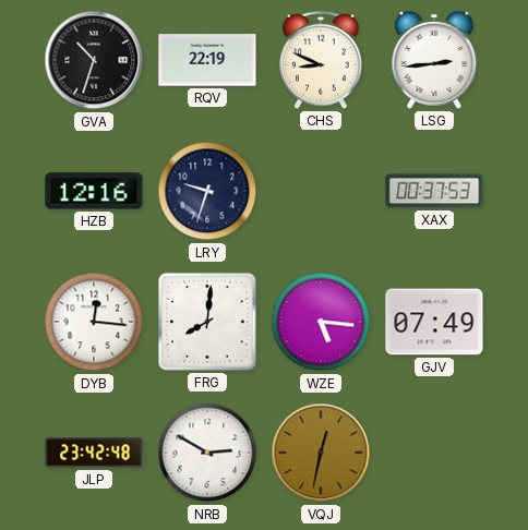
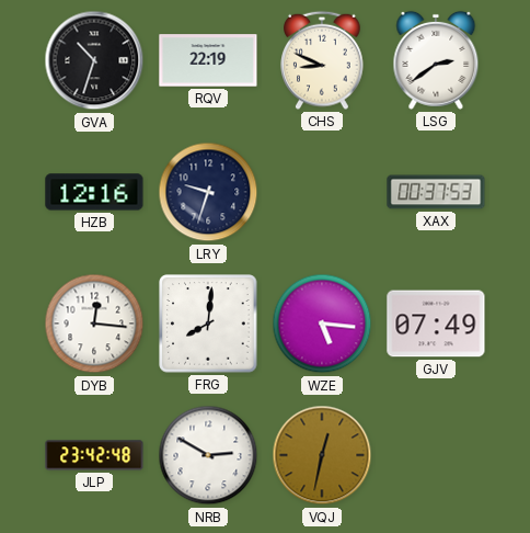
LSG: 2:44 -> 2:39 (436, 60)
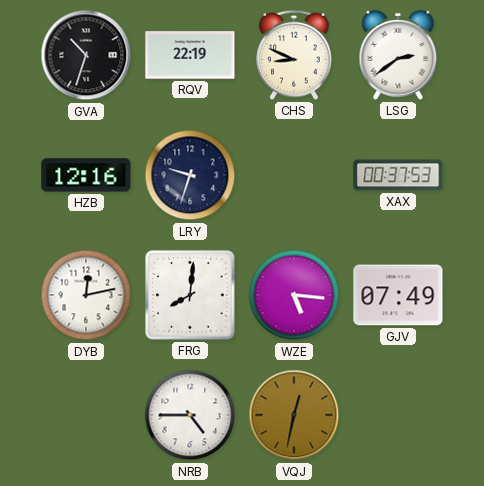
DYB: 12:16 -> 12:13 (86, 295)
JLP: 23:42 -> none (94, 455)
NRB: 2:50 -> 4:45 (190, 415)
